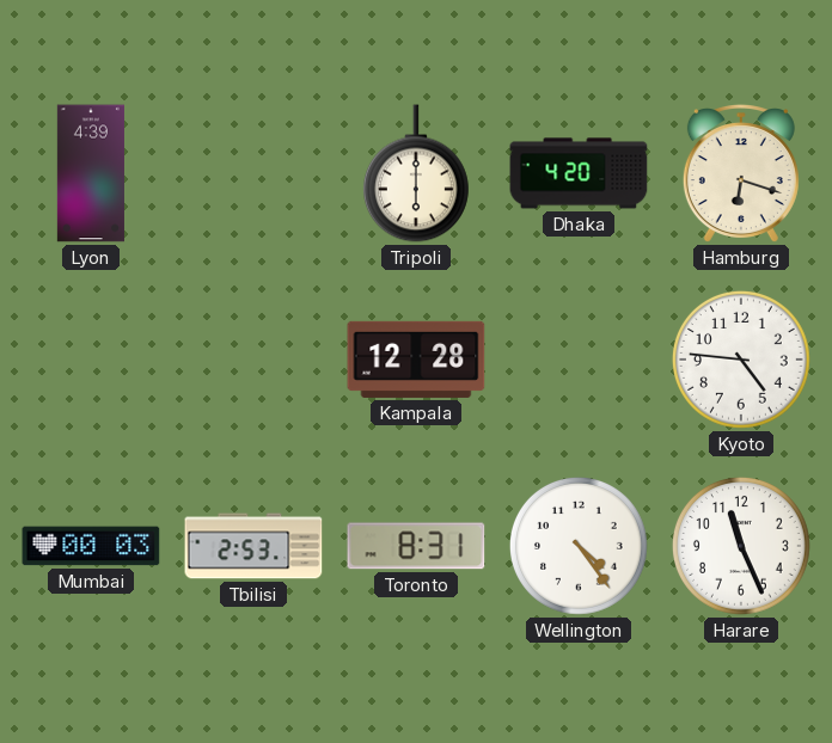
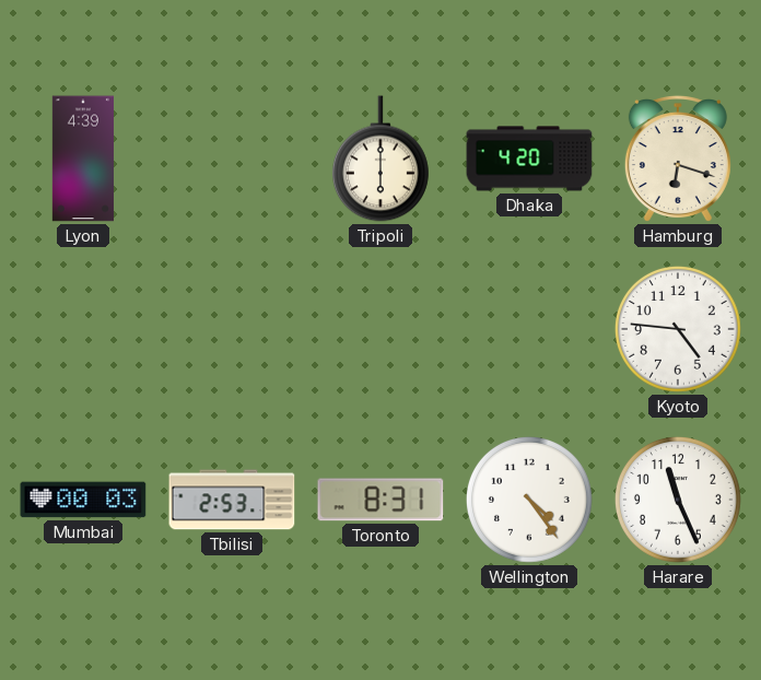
Kampala: 12:28 -> none (416, 360)
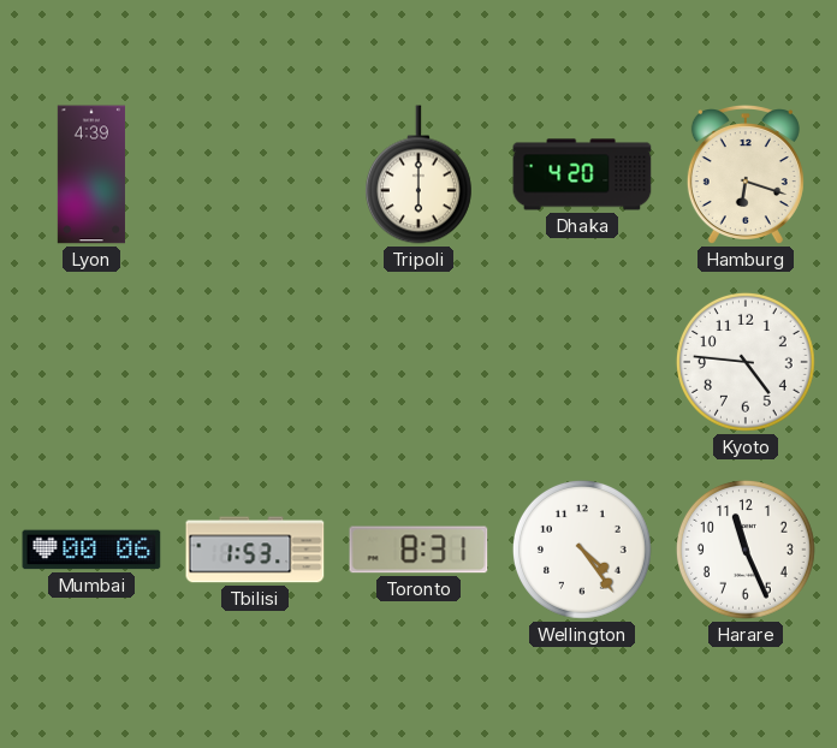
Mumbai: 00:03 -> 00:06 (91, 550)
Tbilisi: 2:53 -> 1:53 (255, 550)
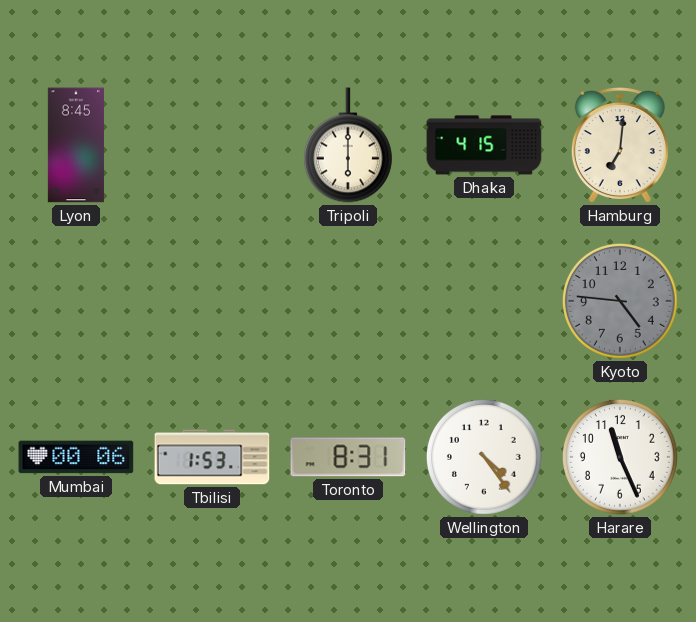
Lyon: 4:39 -> 8:45 (76, 145)
Dhaka: 4:20 -> 4:15 (484, 145)
Hamburg: 6:18 -> 7:01 (620, 146)
Kyoto dial: white -> grey (620, 301)
